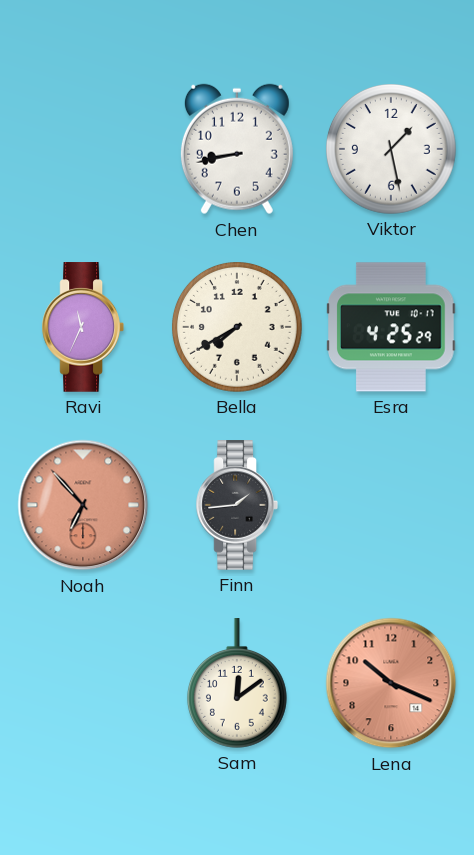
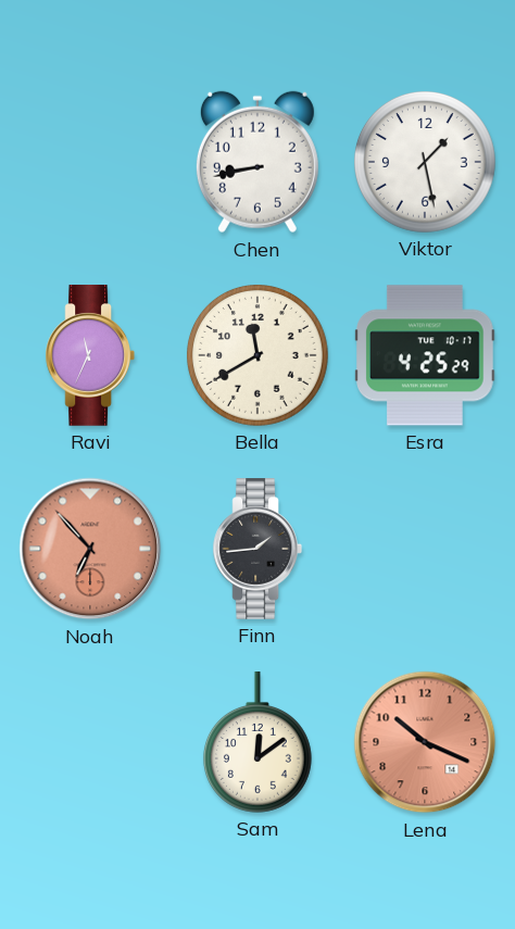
Bella: 7:40 -> 11:40 (259, 356)
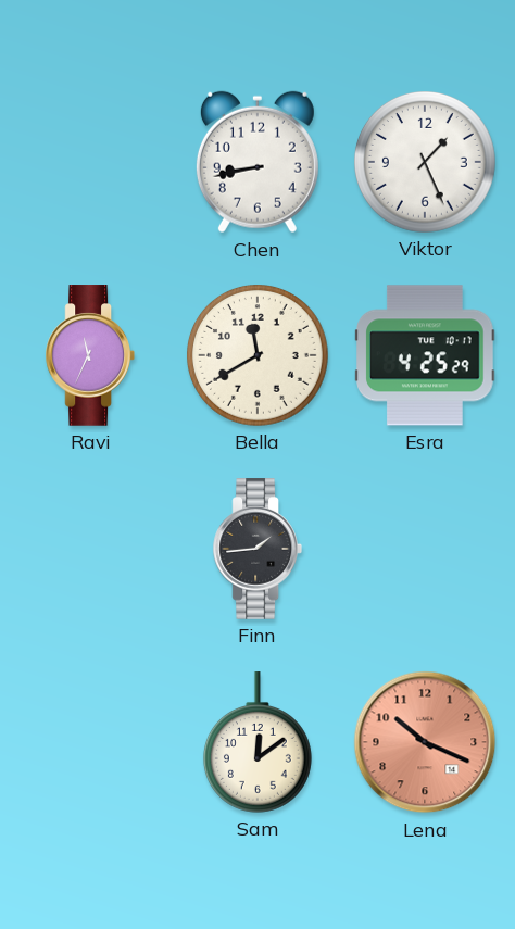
Viktor: 1:28 -> 1:26 (426, 163)
Noah: 6:53 -> none (90, 549)
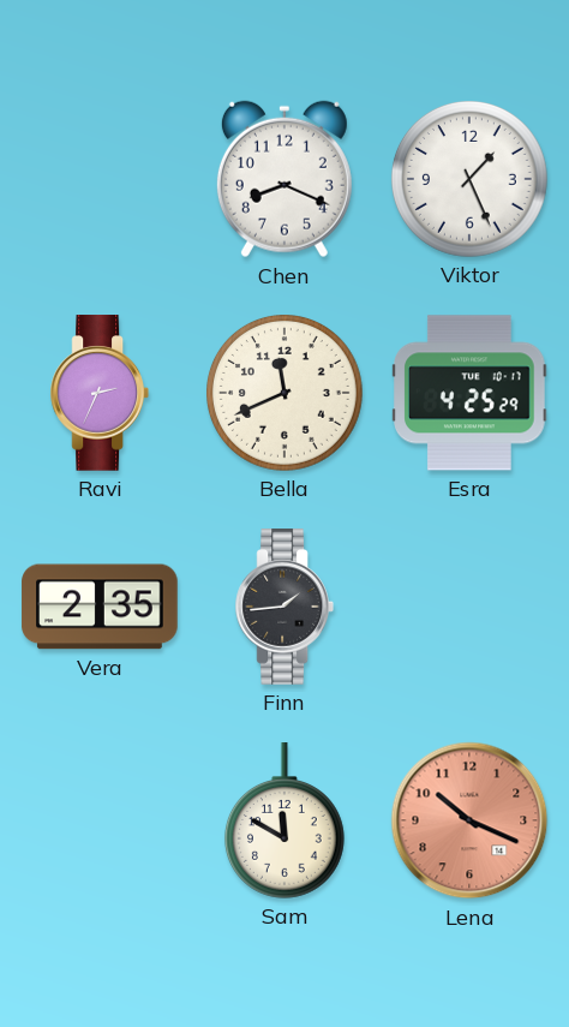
Chen: 8:43 -> 8:19 (284, 179)
Ravi: 11:34 -> 2:34 (98, 393)
Bella: 11:40 -> 11:41 (286, 394)
Vera: none -> 2:35 (100, 607)
Sam: 12:09 -> 11:50 (284, 820)
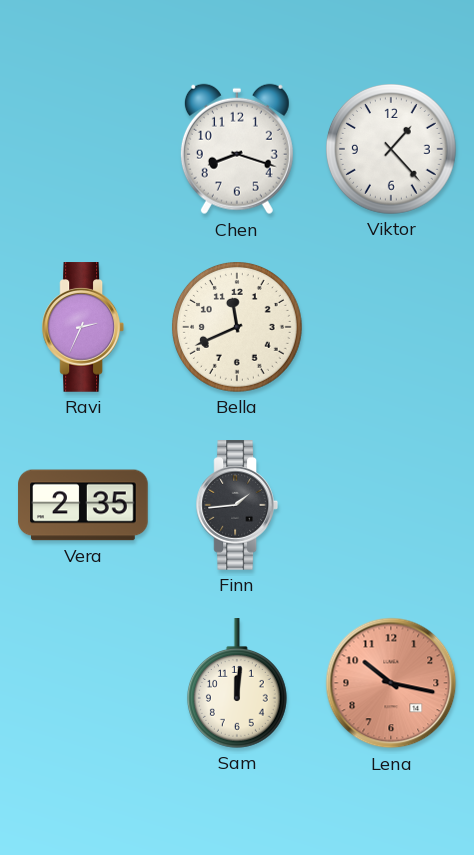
Chen: 8:19 -> 8:18 (237, 149)
Viktor: 1:26 -> 1:23 (392, 150)
Esra: 4:25 -> none (469, 393)
Sam: 11:50 -> 12:01 (237, 683)
Lena: 10:19 -> 10:17 (391, 683)
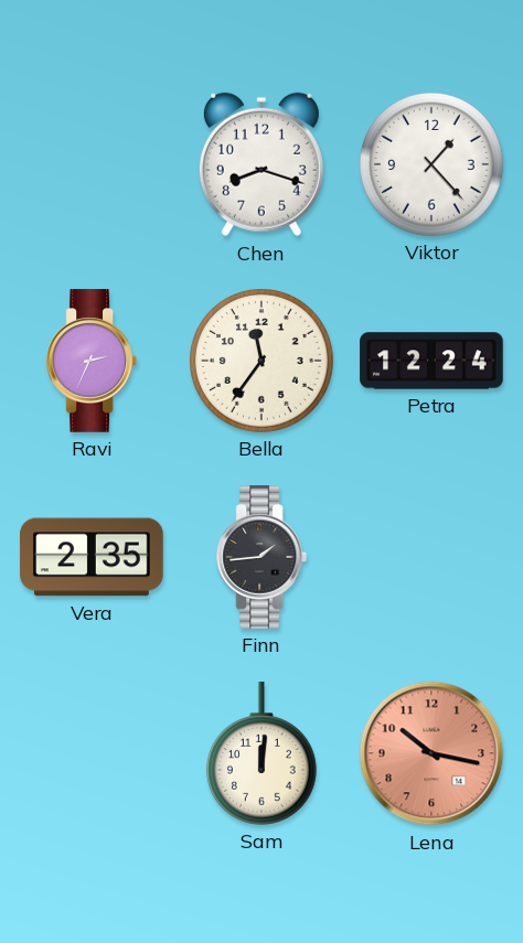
Bella: 11:41 -> 11:36 (263, 362)
Petra: none -> 12:24 (431, 361)
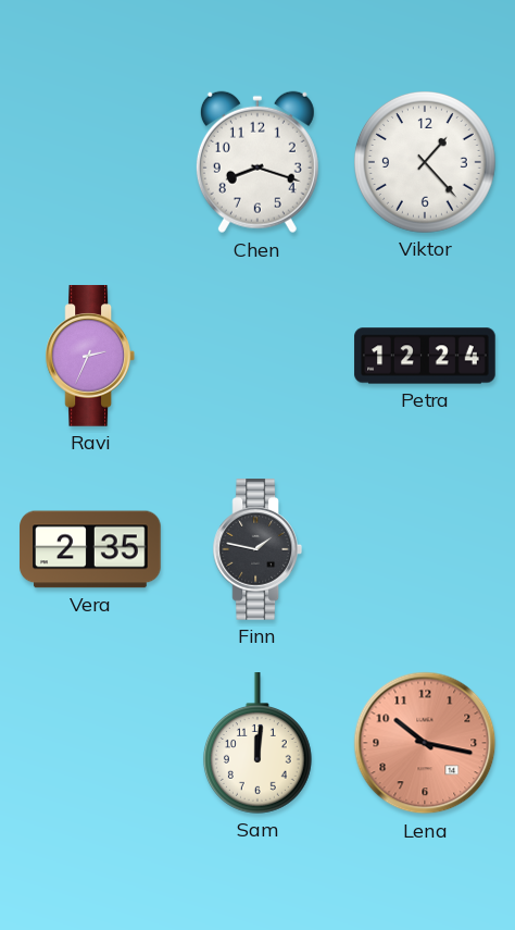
Bella: 11:36 -> none (263, 362)
Finn: 1:44 -> 1:47 (256, 549)
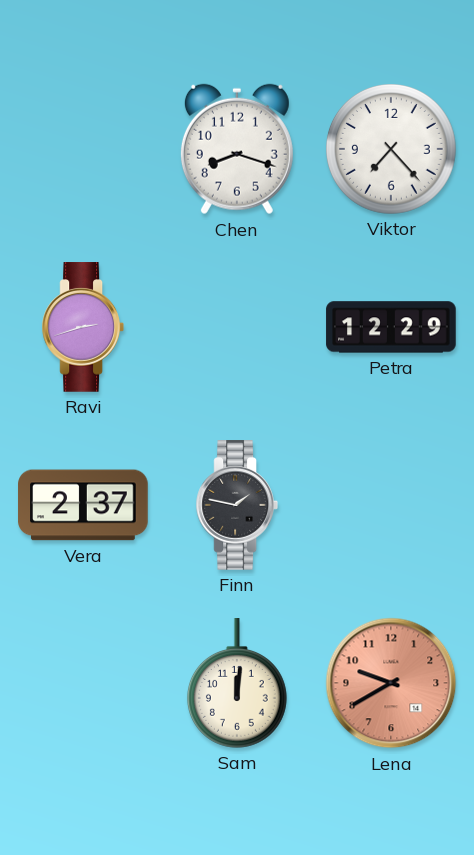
Viktor: 1:23 -> 7:23 (392, 150)
Ravi: 2:34 -> 2:42 (82, 327)
Petra: 12:24 -> 12:29 (391, 327)
Vera: 2:35 -> 2:37 (83, 505)
Lena: 10:17 -> 9:40 (391, 683)
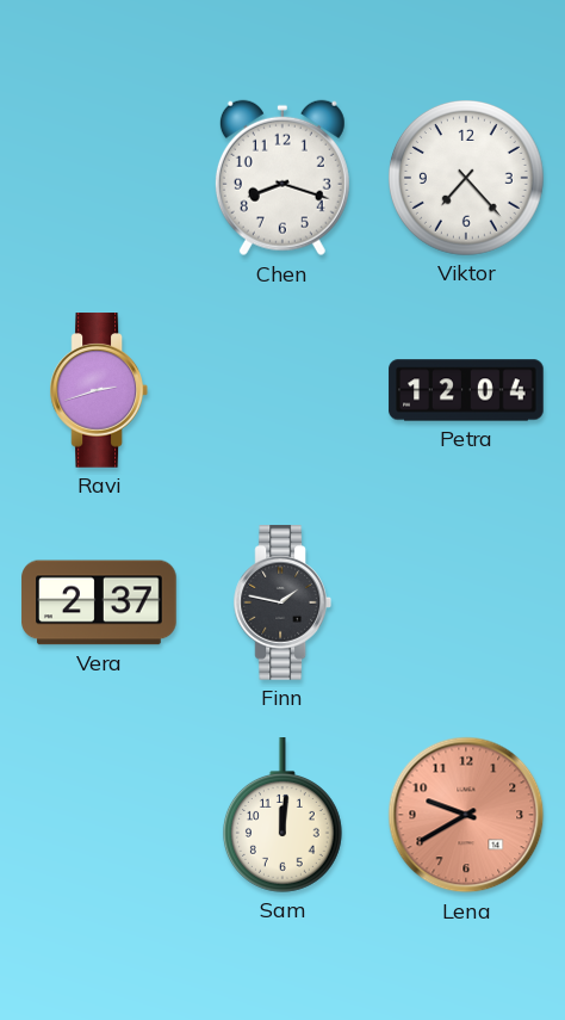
Petra: 12:29 -> 12:04 (466, 390)
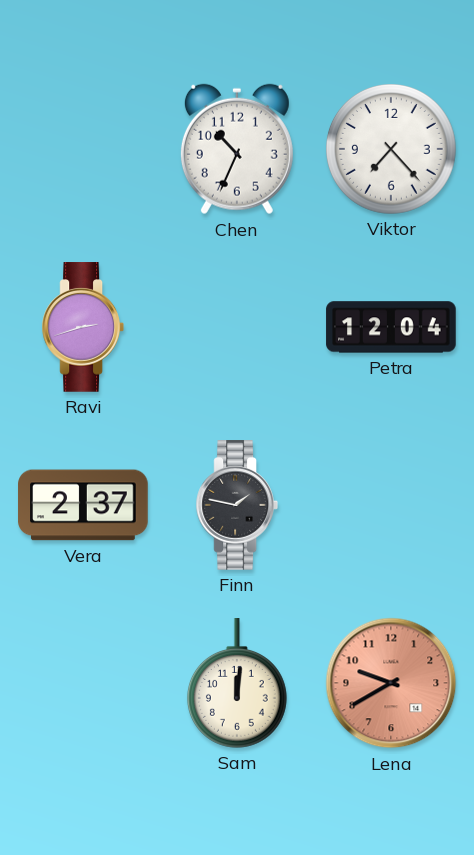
Chen: 8:18 -> 10:34 (237, 149)
